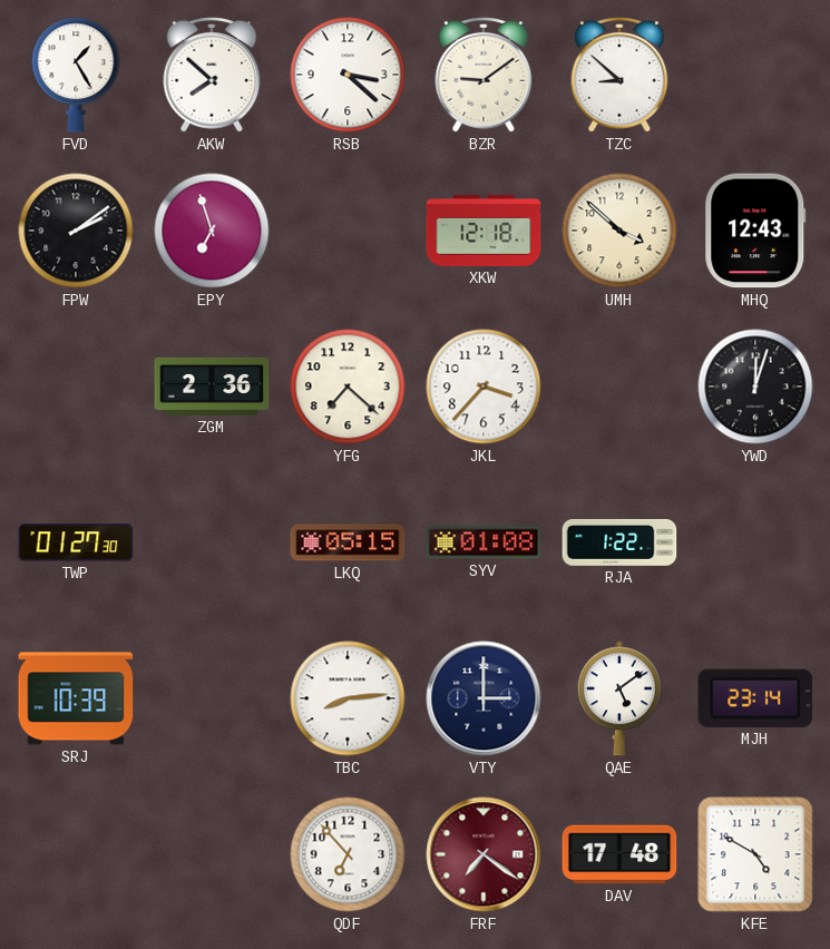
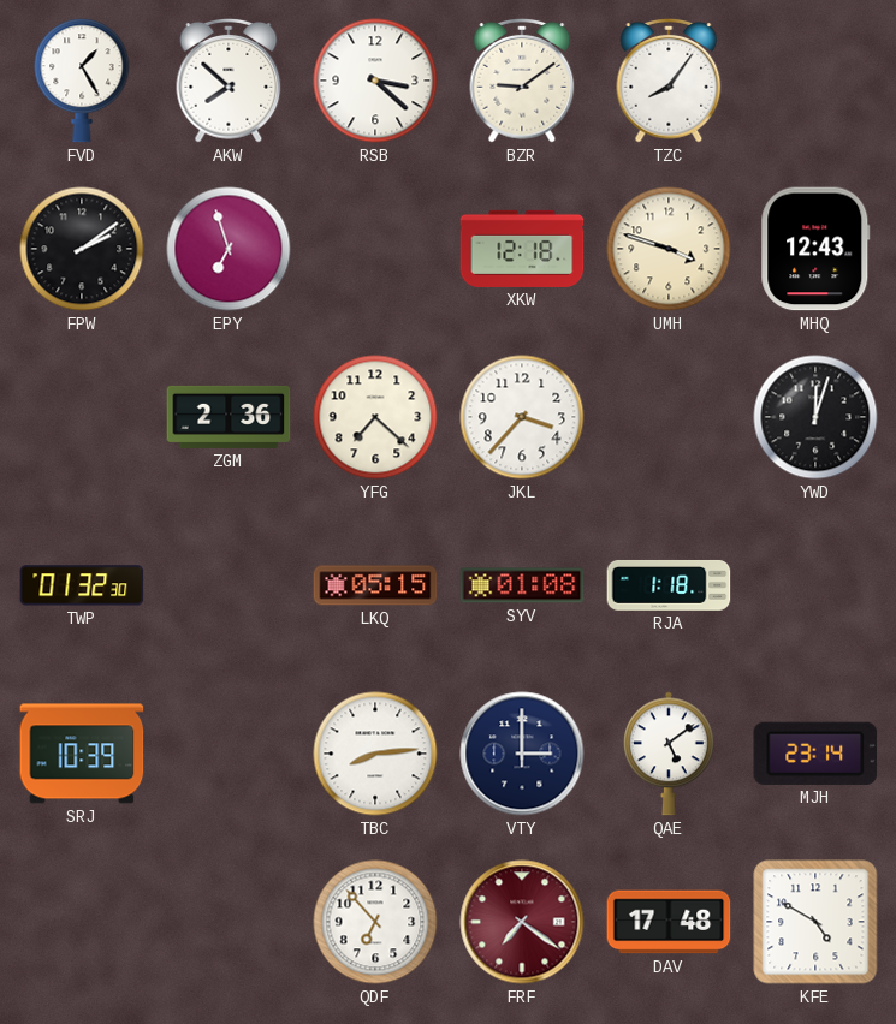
TZC: 8:52 -> 8:06 (669, 82)
UMH: 3:52 -> 3:48 (669, 249)
TWP: 01:27 -> 01:32 (82, 585)
RJA: 1:22 -> 1:18 (669, 585)
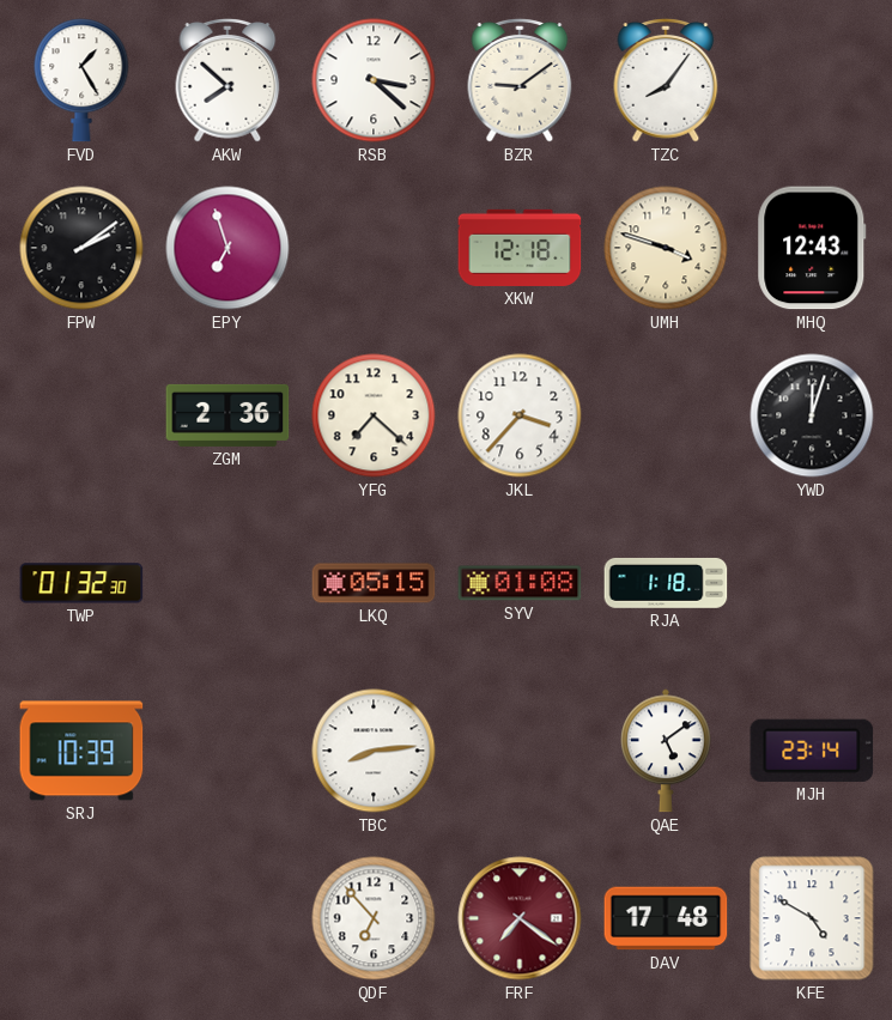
VTY: 3:00 -> none (522, 754)
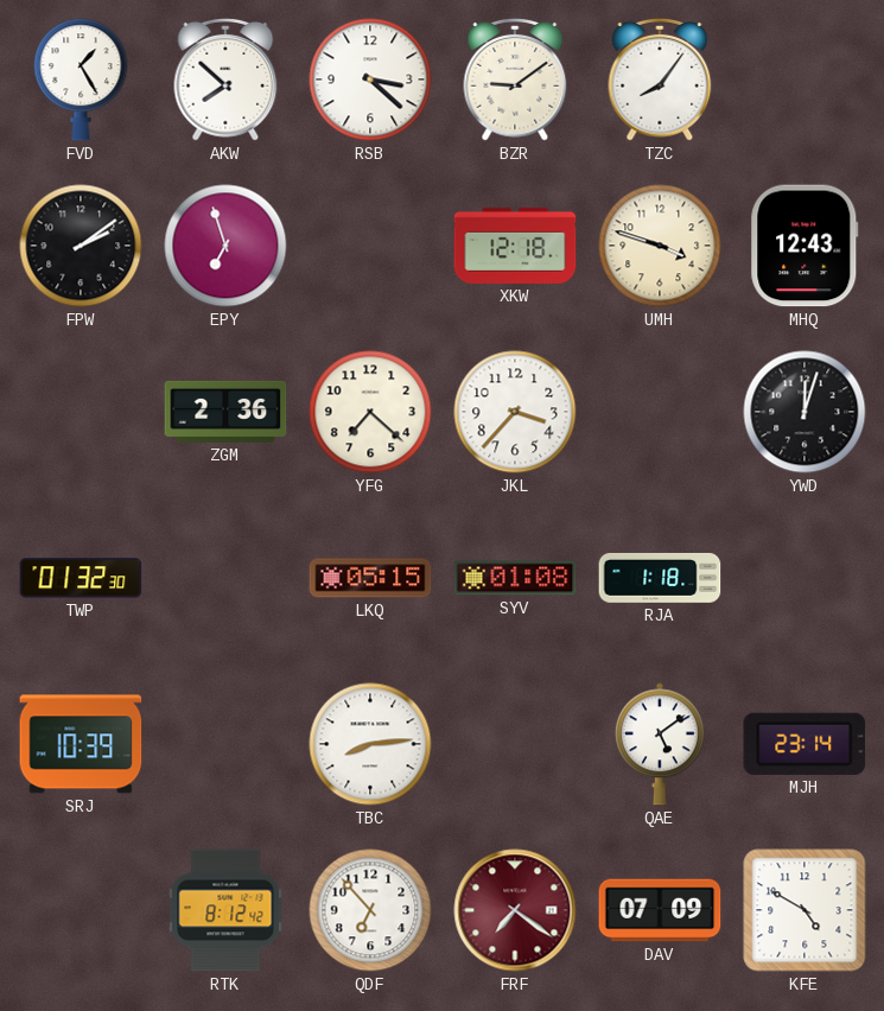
RTK: none -> 8:12 (225, 910)
DAV: 17:48 -> 07:09 (660, 910)
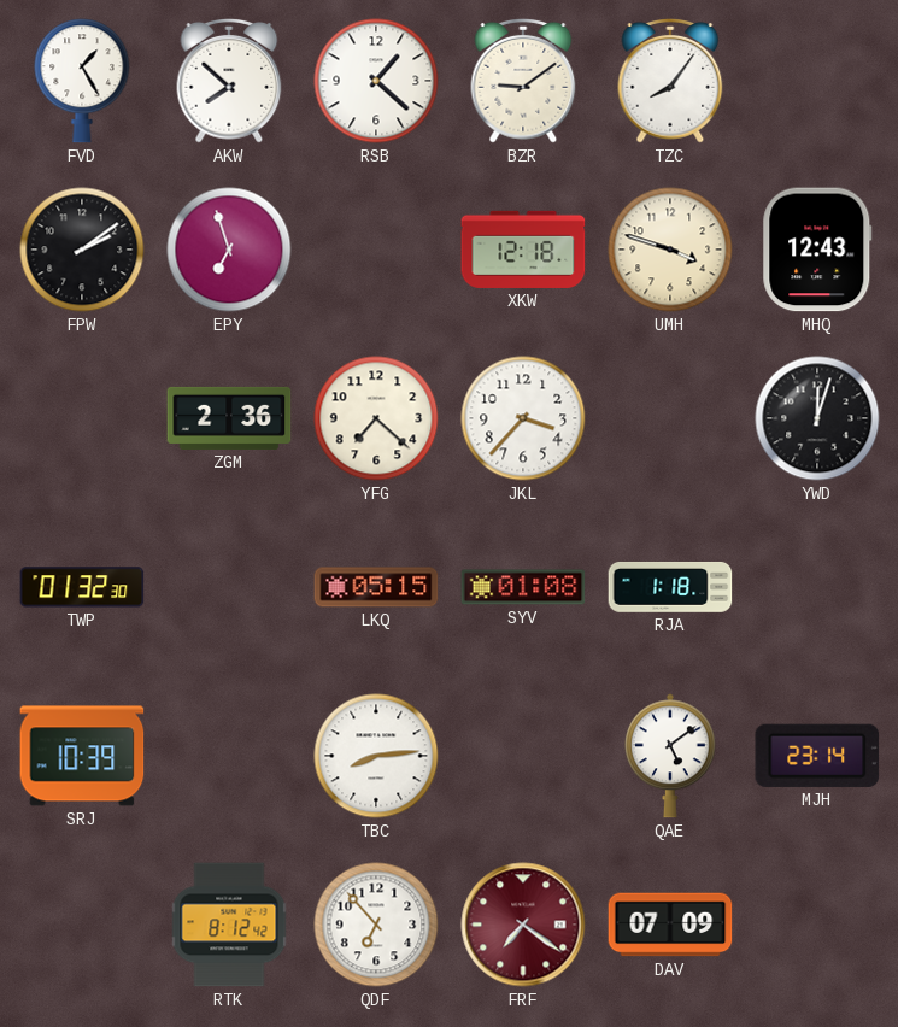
RSB: 3:22 -> 1:22 (376, 81)
KFE: 4:50 -> none (804, 910)
